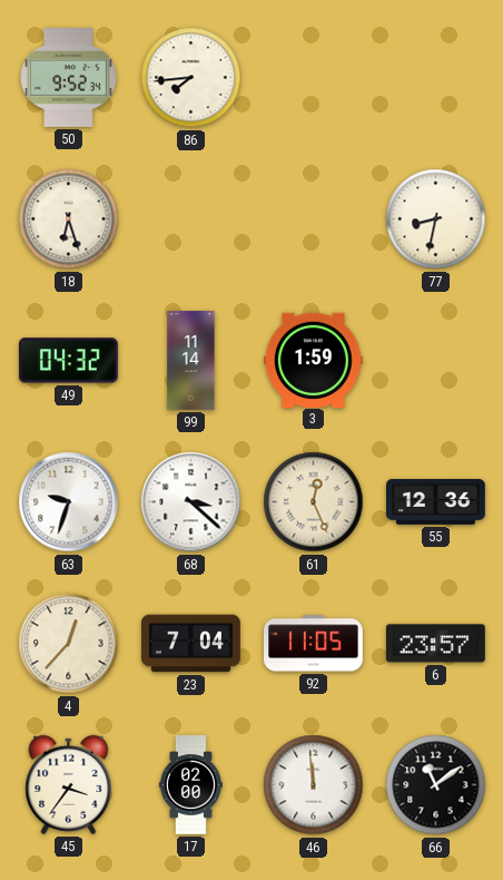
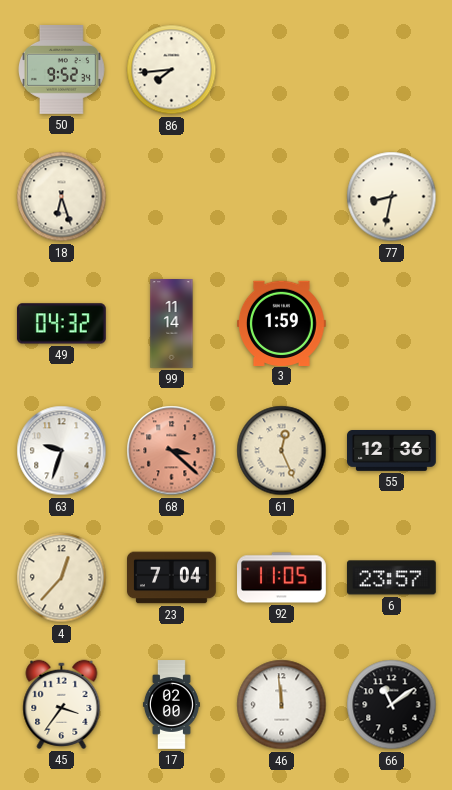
68 dial: white -> salmon (172, 451)
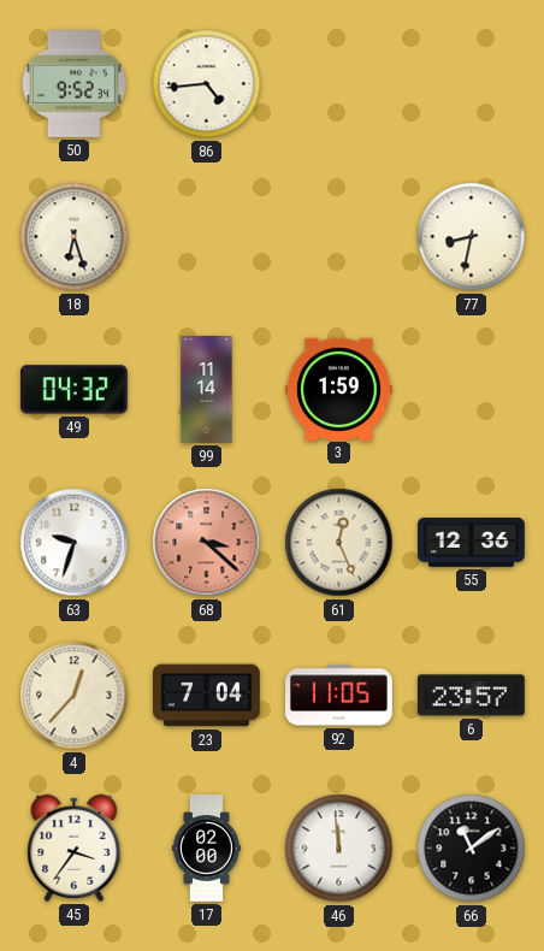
86: 7:44 -> 4:44 (207, 84)
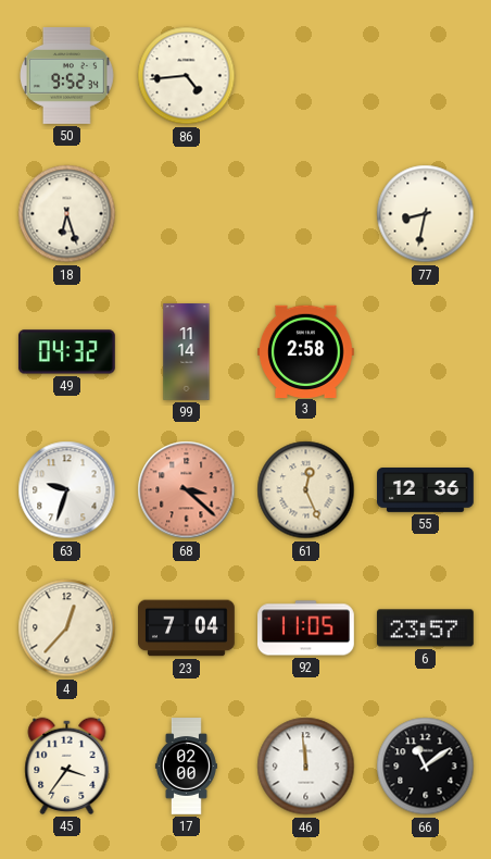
3: 1:59 -> 2:58 (306, 351)
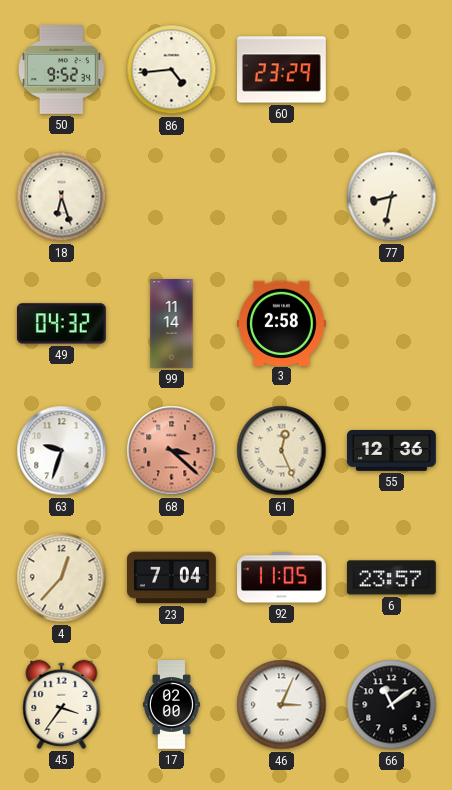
60: none -> 23:29 (282, 70)
46: 11:59 -> 3:04 (282, 705)
